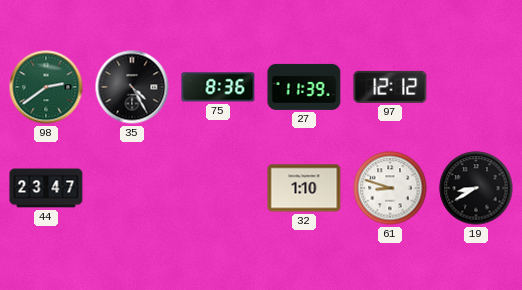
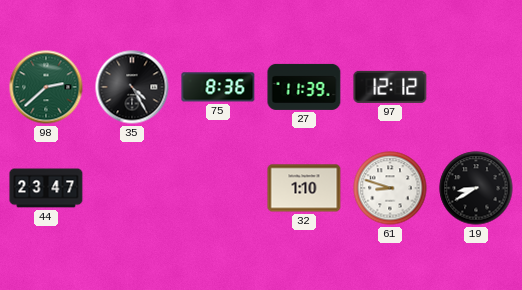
98: 2:39 -> 2:38 (46, 87)
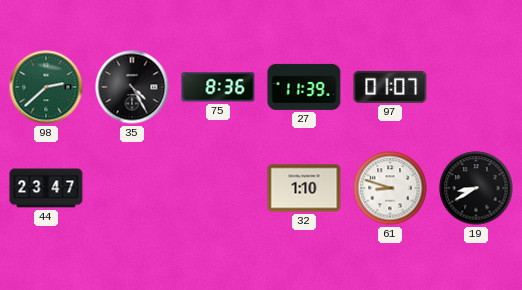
97: 12:12 -> 01:07 (390, 87)
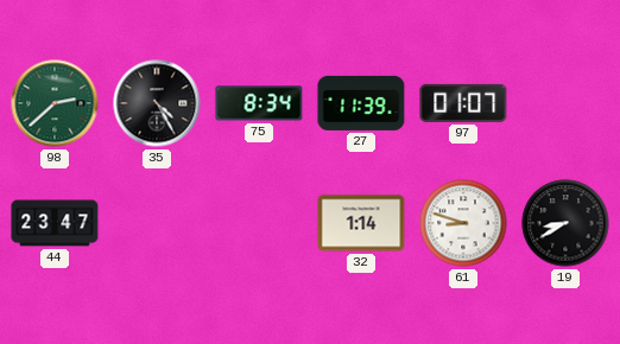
75: 8:36 -> 8:34 (259, 103)
32: 1:10 -> 1:14 (361, 223)
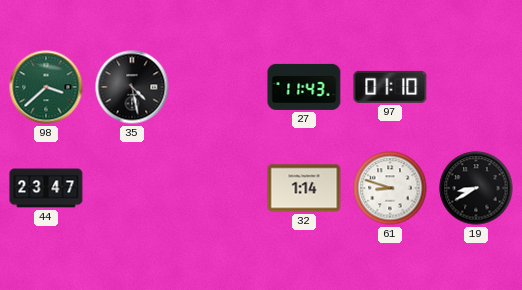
98: 2:38 -> 3:38 (46, 87)
35: 4:25 -> 4:28 (132, 87)
75: 8:34 -> none (259, 103)
27: 11:39 -> 11:43 (304, 87)
97: 01:07 -> 01:10 (390, 87)
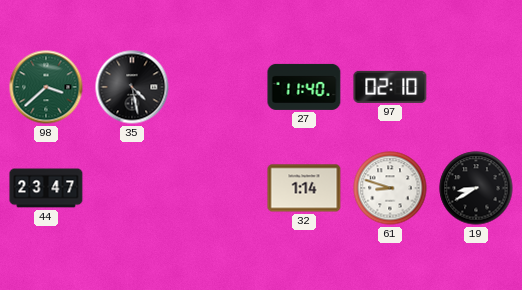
27: 11:43 -> 11:40 (304, 87)
97: 01:10 -> 02:10 (390, 87)
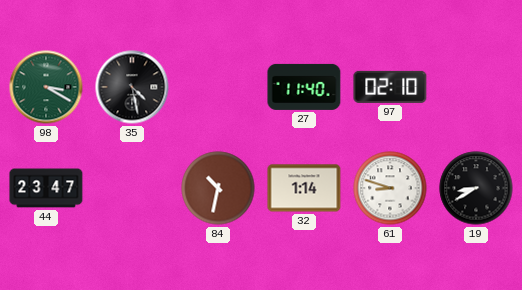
98: 3:38 -> 3:20 (46, 87)
84: none -> 10:32 (218, 188)
